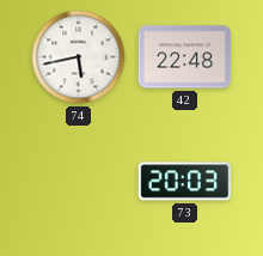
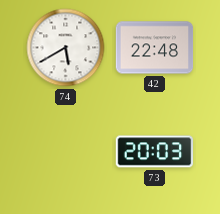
74: 5:43 -> 5:40 (66, 48)
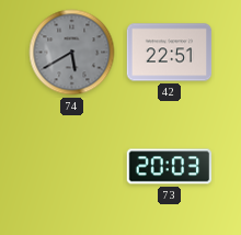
74 dial: white -> grey (72, 53)
42: 22:48 -> 22:51 (170, 53)
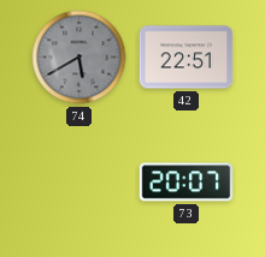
73: 20:03 -> 20:07 (187, 183)
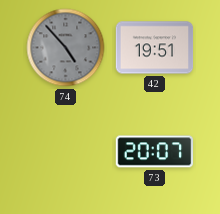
74: 5:40 -> 4:53 (66, 48)
42: 22:51 -> 19:51 (155, 48)
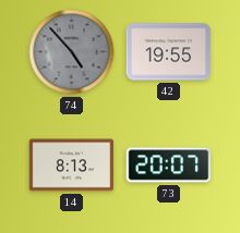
42: 19:51 -> 19:55 (169, 52)
14: none -> 8:13 (72, 165)
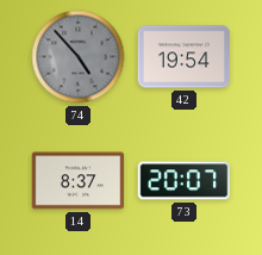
42: 19:55 -> 19:54 (185, 57)
14: 8:13 -> 8:37 (79, 181)
